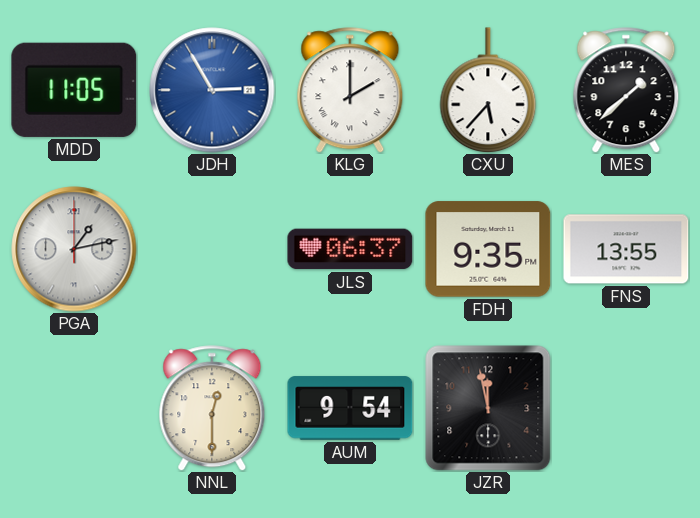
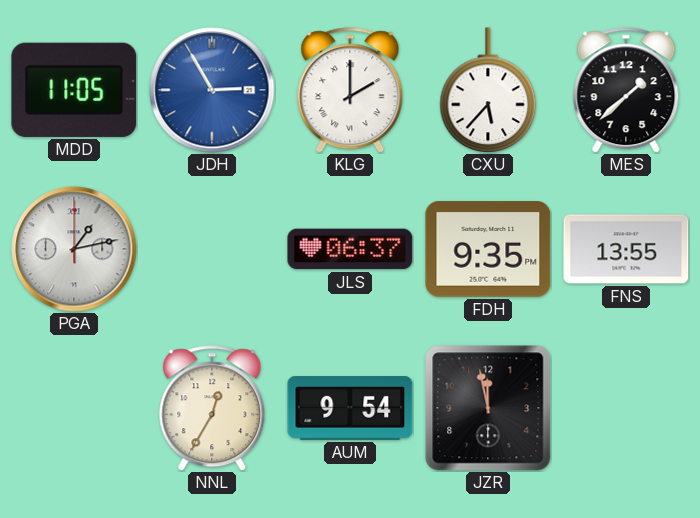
NNL: 12:30 -> 12:35 (212, 408)
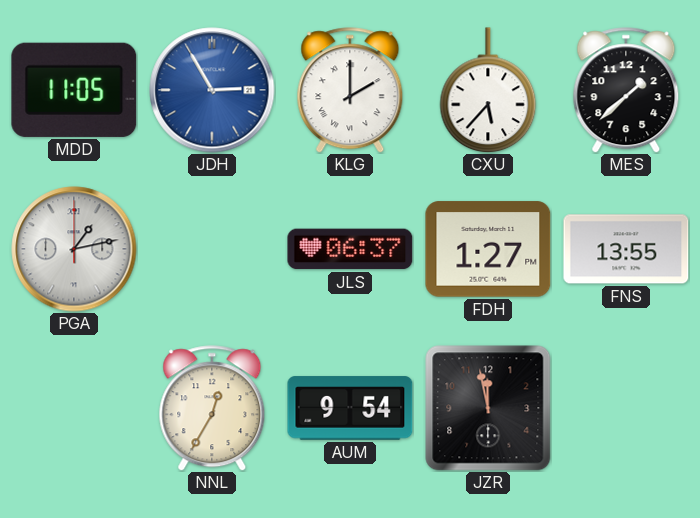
FDH: 9:35 -> 1:27 (488, 249)
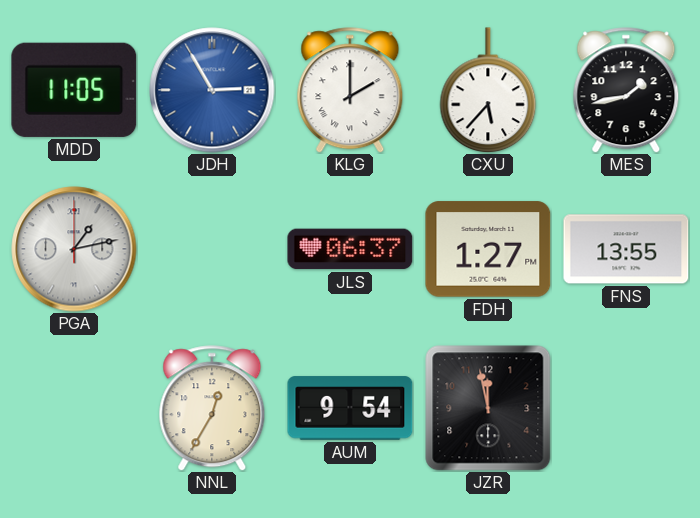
MES: 1:38 -> 1:43 (626, 90)
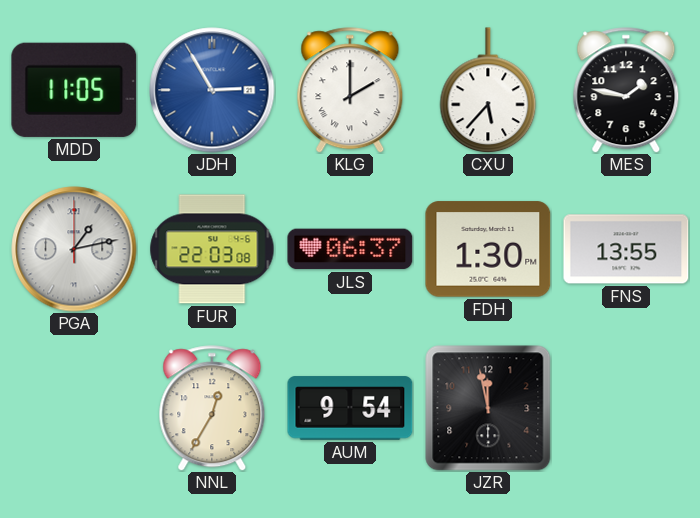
MES: 1:43 -> 1:47 (626, 90)
FUR: none -> 22:03 (212, 249)
FDH: 1:27 -> 1:30 (488, 249)
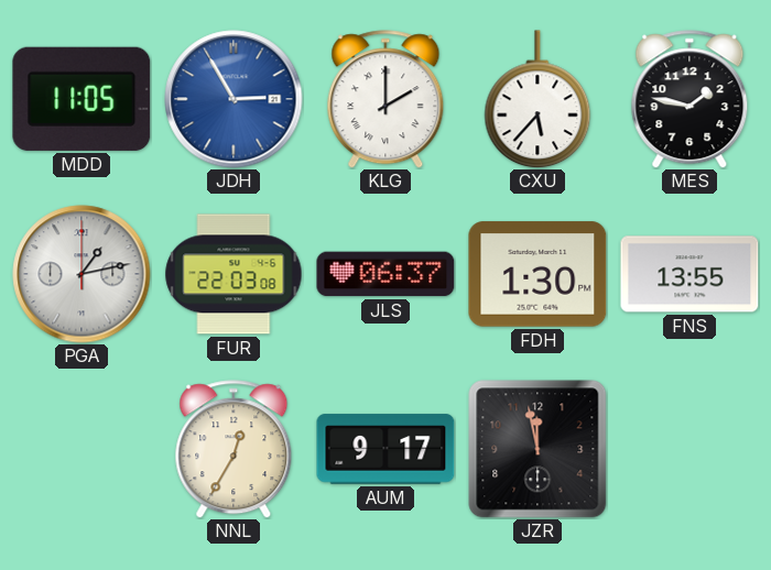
AUM: 9:54 -> 9:17 (385, 449)
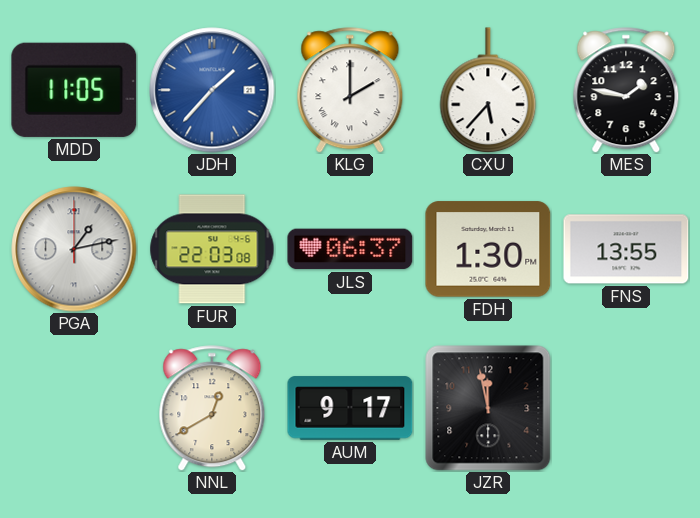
JDH: 2:55 -> 1:37 (212, 90)
NNL: 12:35 -> 12:40 (212, 408)
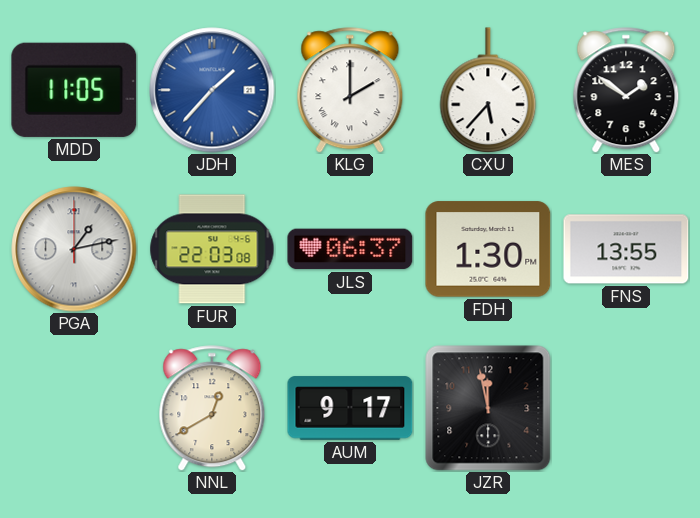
MES: 1:47 -> 1:51 (626, 90)
